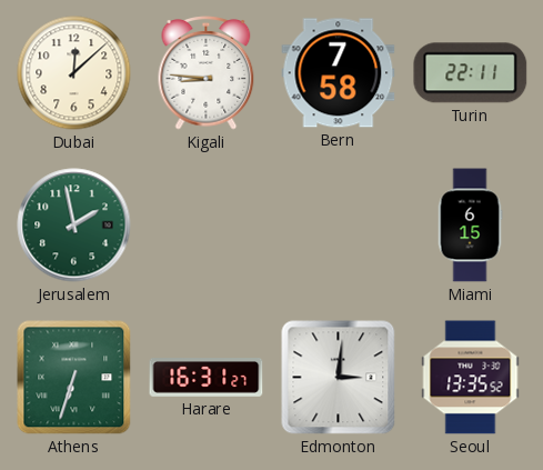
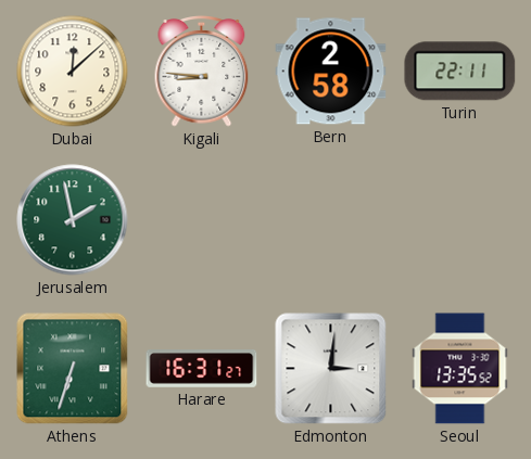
Bern: 7:58 -> 2:58 (331, 72)
Miami: 6:15 -> none (470, 226)
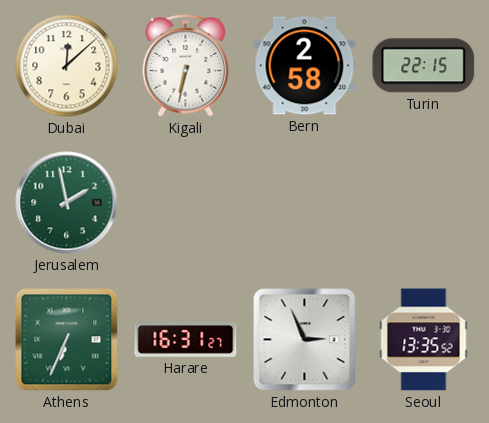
Kigali: 8:46 -> 6:32 (186, 66)
Turin: 22:11 -> 22:15 (424, 66)
Athens: 6:33 -> 6:34 (67, 340)
Edmonton: 3:01 -> 2:56 (305, 340)
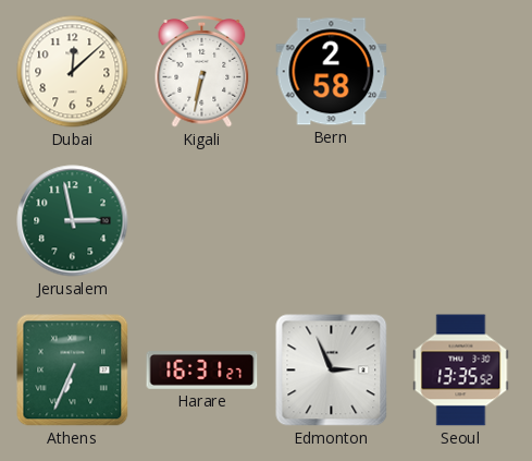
Turin: 22:15 -> none (424, 66)
Jerusalem: 1:58 -> 2:58 (73, 221)
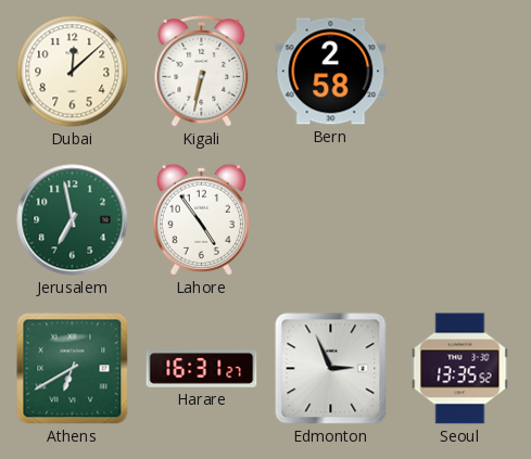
Jerusalem: 2:58 -> 6:58 (73, 220)
Lahore: none -> 4:54 (201, 219)
Athens: 6:34 -> 6:40 (73, 369)
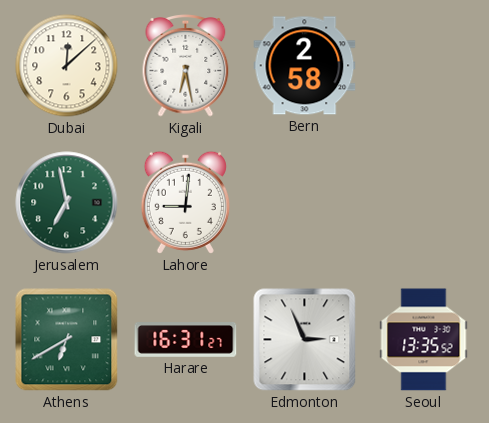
Kigali: 6:32 -> 6:28 (186, 66)
Lahore: 4:54 -> 9:01 (185, 202)
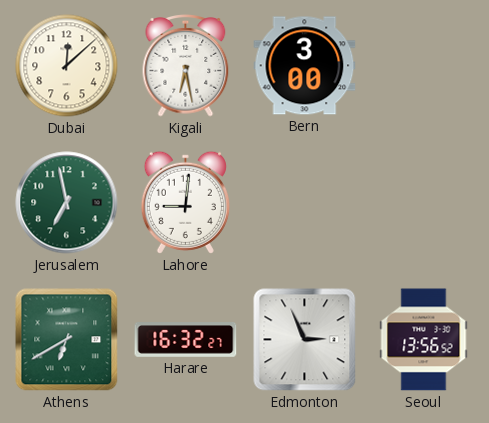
Bern: 2:58 -> 3:00 (305, 66)
Harare: 16:31 -> 16:32 (186, 340)
Seoul: 13:35 -> 13:56 (424, 340)
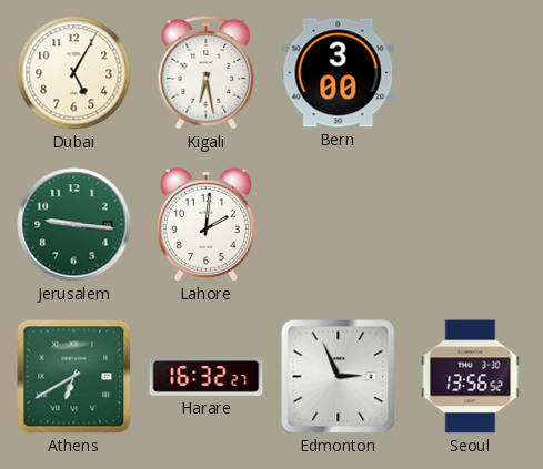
Dubai: 12:08 -> 5:05 (74, 73)
Jerusalem: 6:58 -> 9:16 (74, 225)
Lahore: 9:01 -> 2:01 (205, 224)
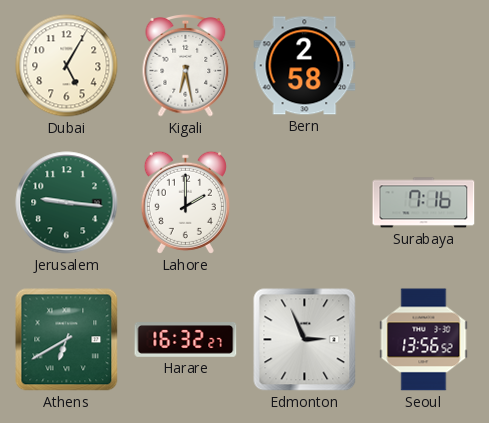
Bern: 3:00 -> 2:58 (305, 66)
Lahore: 2:01 -> 2:00 (185, 202)
Surabaya: none -> 7:16 (424, 203)
